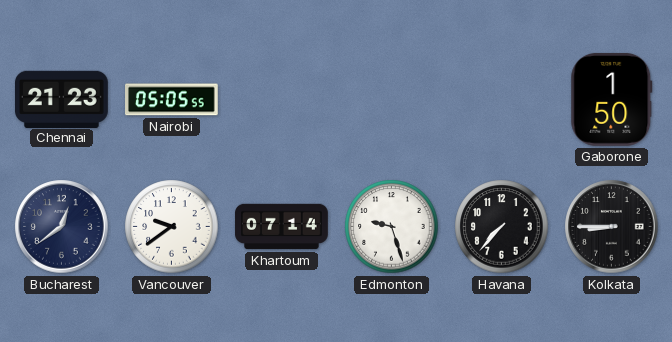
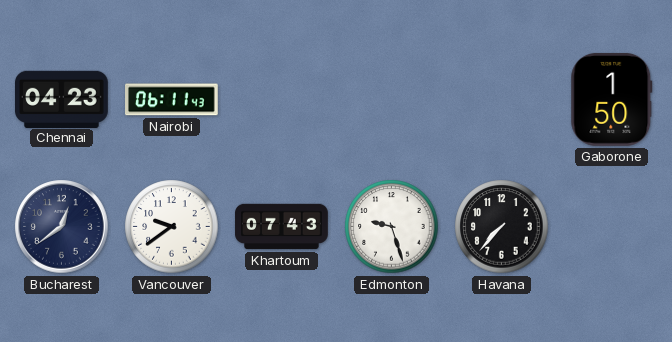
Chennai: 21:23 -> 04:23 (62, 99)
Nairobi: 05:05 -> 06:11 (172, 100)
Khartoum: 07:14 -> 07:43 (282, 227)
Kolkata: 8:45 -> none (612, 227)
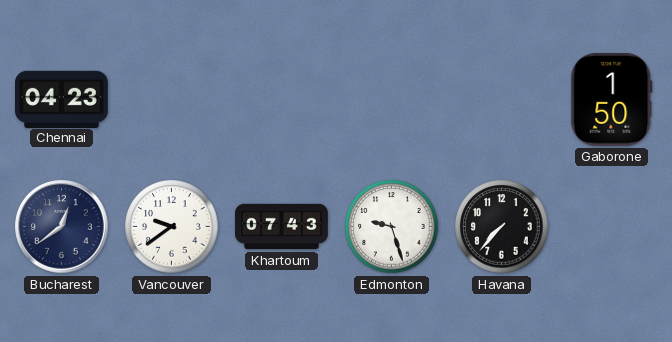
Nairobi: 06:11 -> none (172, 100)
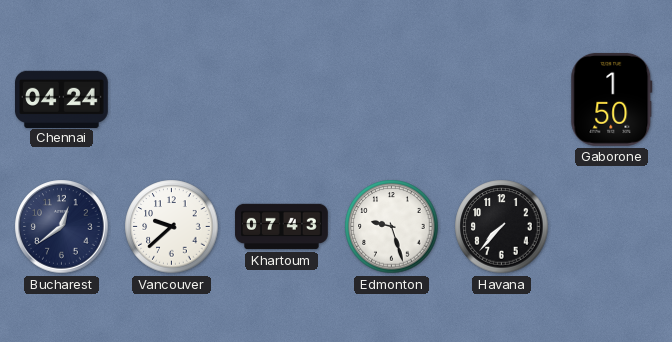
Chennai: 04:23 -> 04:24 (62, 99)
Vancouver: 9:39 -> 9:38 (172, 227)
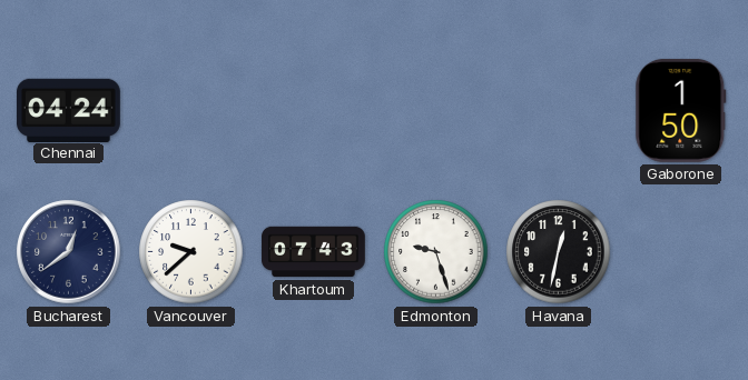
Havana: 7:37 -> 12:32 (559, 252)
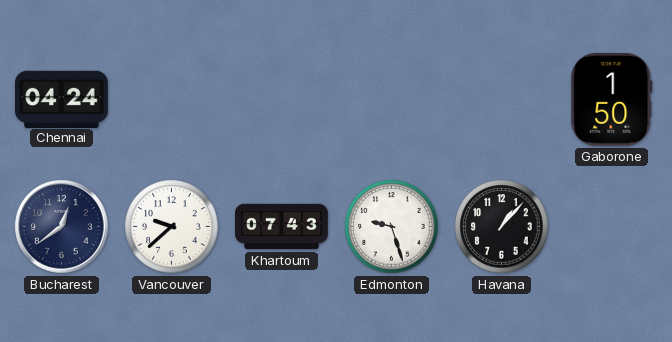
Havana: 12:32 -> 1:07 (502, 227)
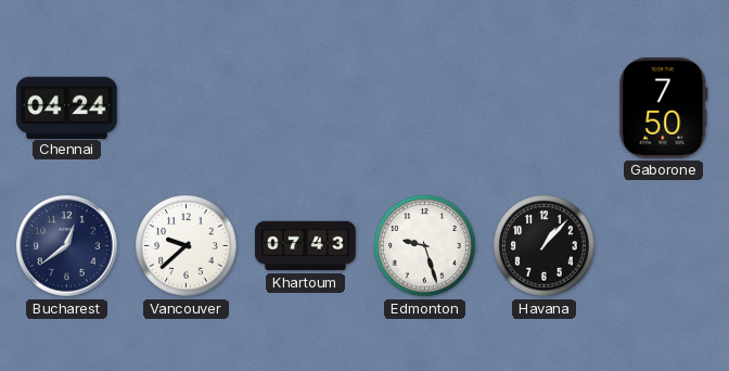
Gaborone: 1:50 -> 7:50 (664, 107)
